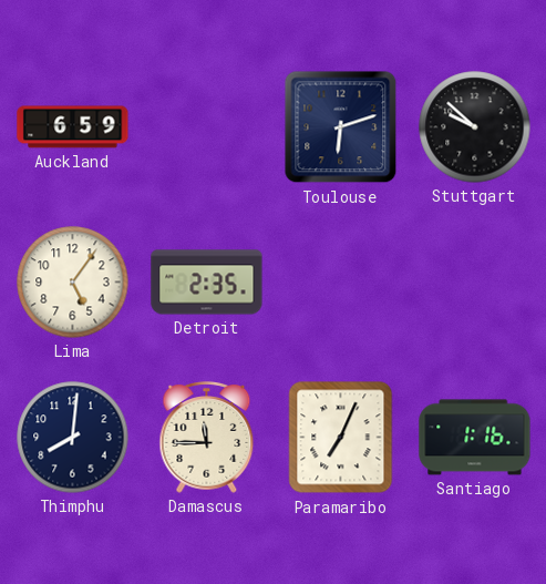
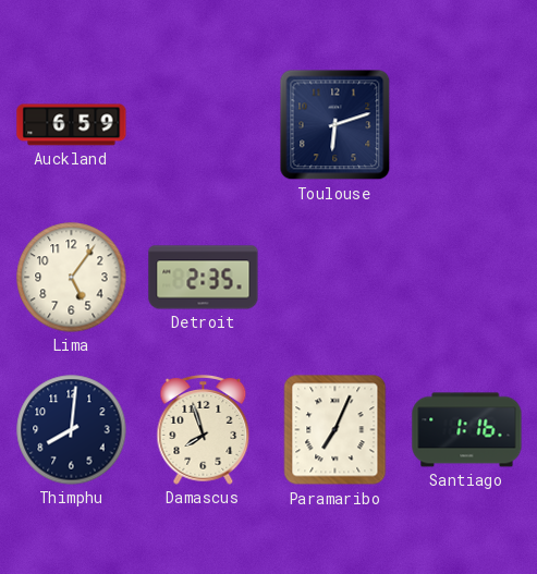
Stuttgart: 9:52 -> none (475, 127)
Damascus: 11:45 -> 7:57 (204, 430)
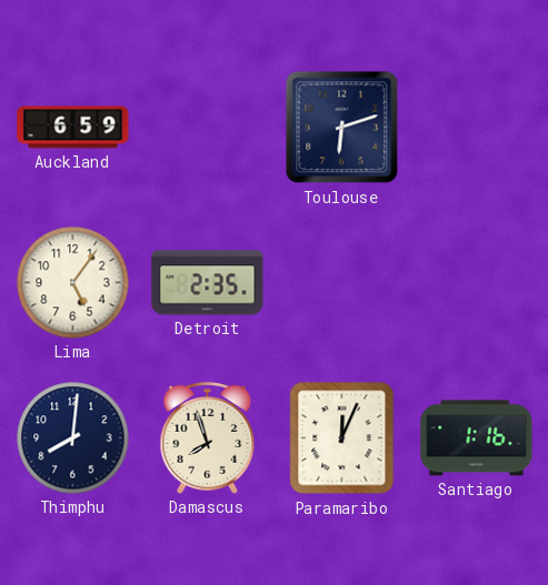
Paramaribo: 7:04 -> 12:04 (342, 438)
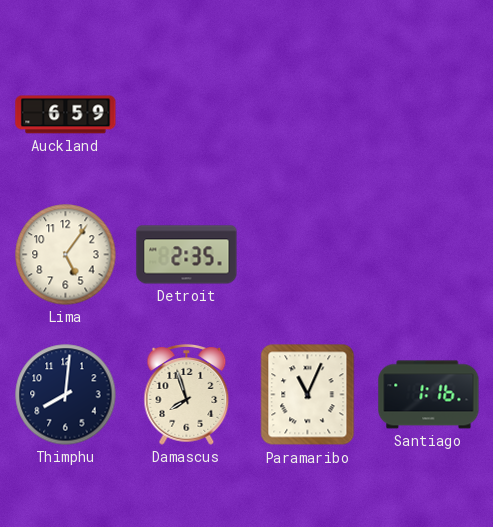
Toulouse: 6:12 -> none (342, 128)
Paramaribo: 12:04 -> 11:04 (308, 395)
